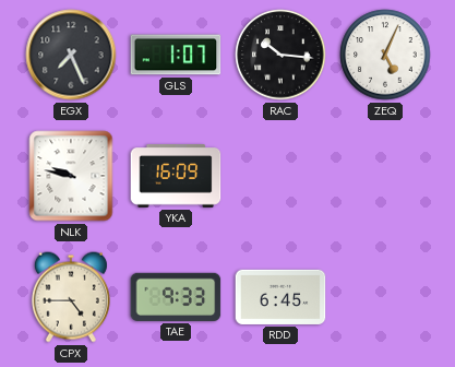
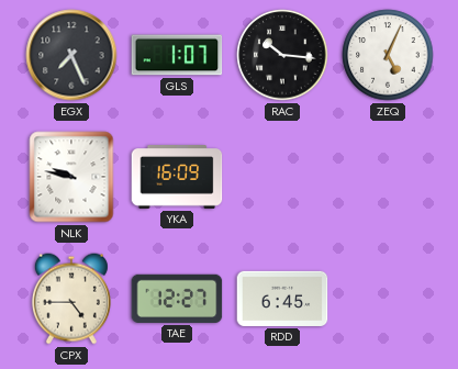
TAE: 9:33 -> 12:27 (177, 299)
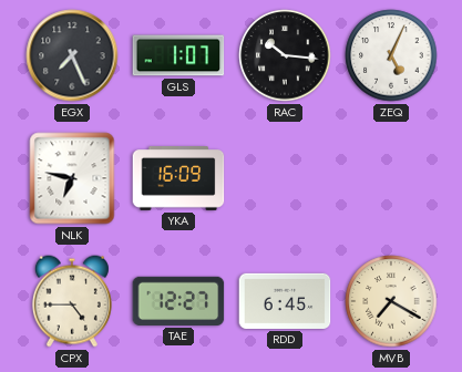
NLK: 9:47 -> 6:47 (72, 178)
MVB: none -> 7:20 (391, 301)
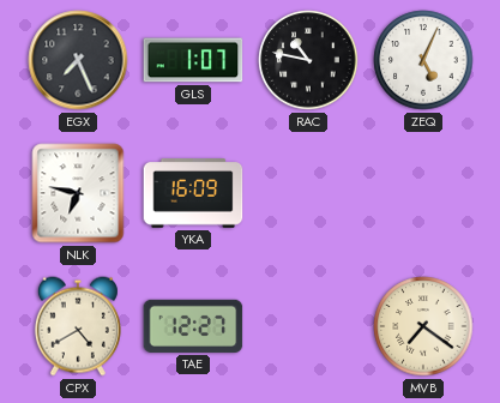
RAC: 10:16 -> 10:47 (308, 60)
CPX: 4:45 -> 4:40 (78, 326)
RDD: 6:45 -> none (285, 301)
MVB: 7:20 -> 7:21 (423, 326)
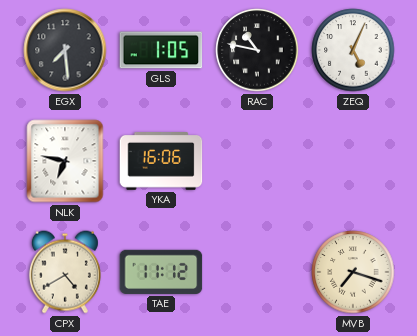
EGX: 7:26 -> 7:29 (65, 50)
GLS: 1:07 -> 1:05 (161, 50)
YKA: 16:09 -> 16:06 (161, 162)
TAE: 12:27 -> 11:12 (161, 272)
MVB: 7:21 -> 7:18 (353, 272)
